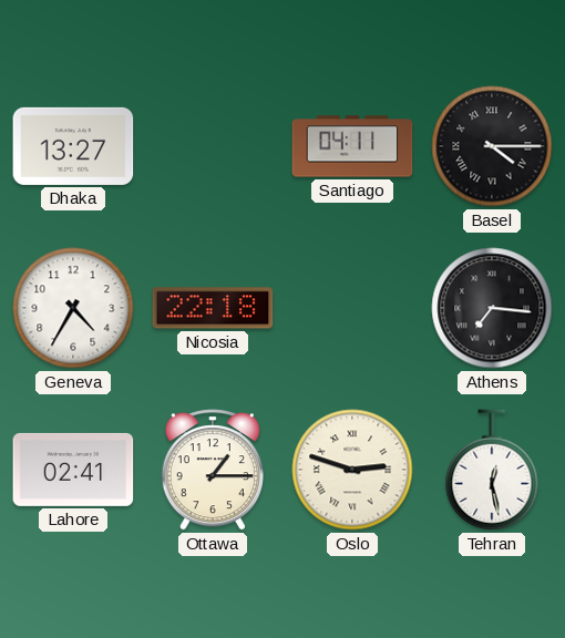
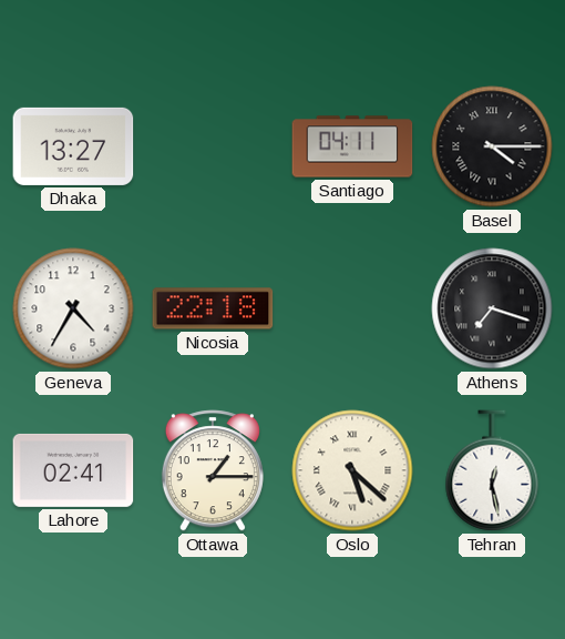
Athens: 7:16 -> 7:18 (492, 308)
Oslo: 2:48 -> 5:22 (352, 470)
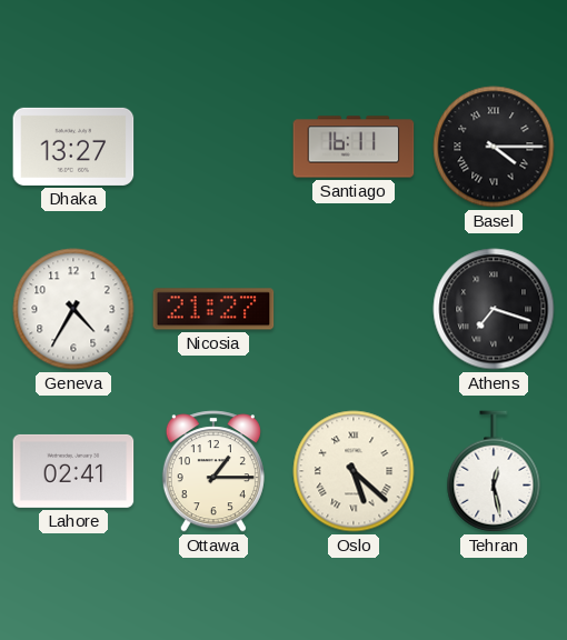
Santiago: 04:11 -> 16:11 (354, 147)
Nicosia: 22:18 -> 21:27 (213, 309)
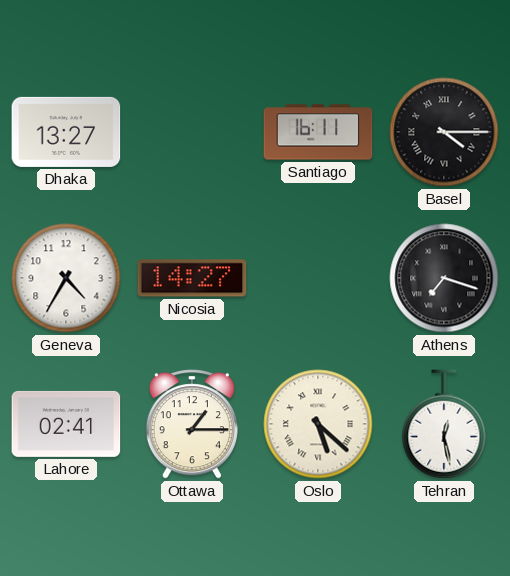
Nicosia: 21:27 -> 14:27 (192, 278)
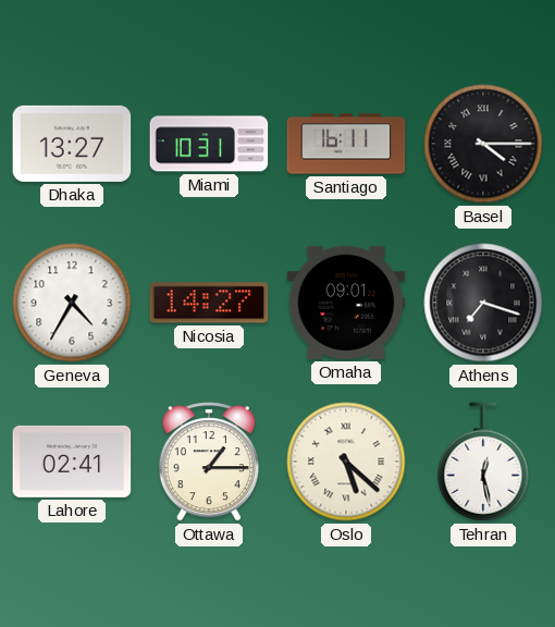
Miami: none -> 10:31 (209, 144)
Omaha: none -> 09:01 (346, 303)
